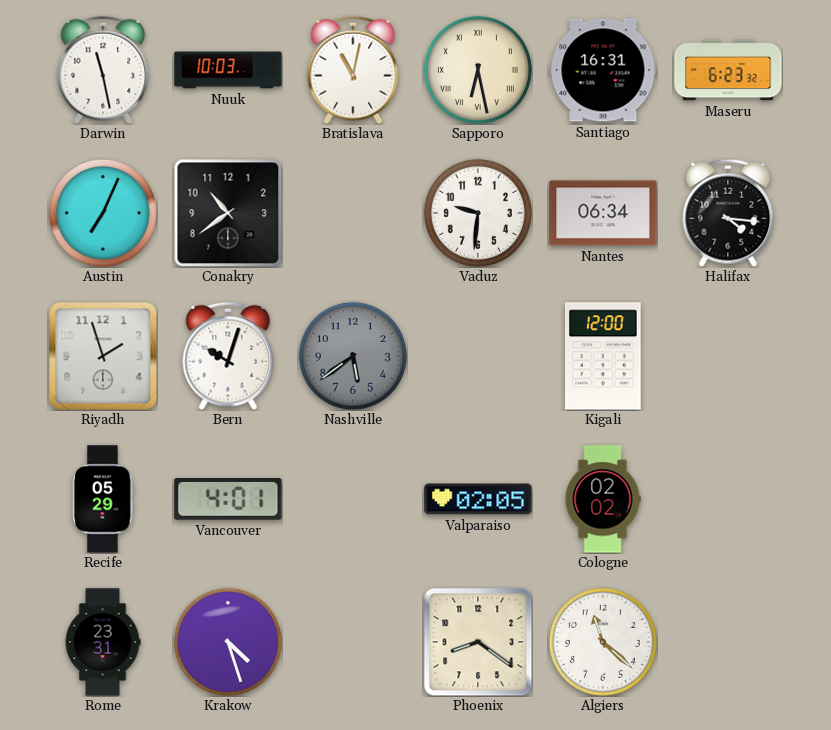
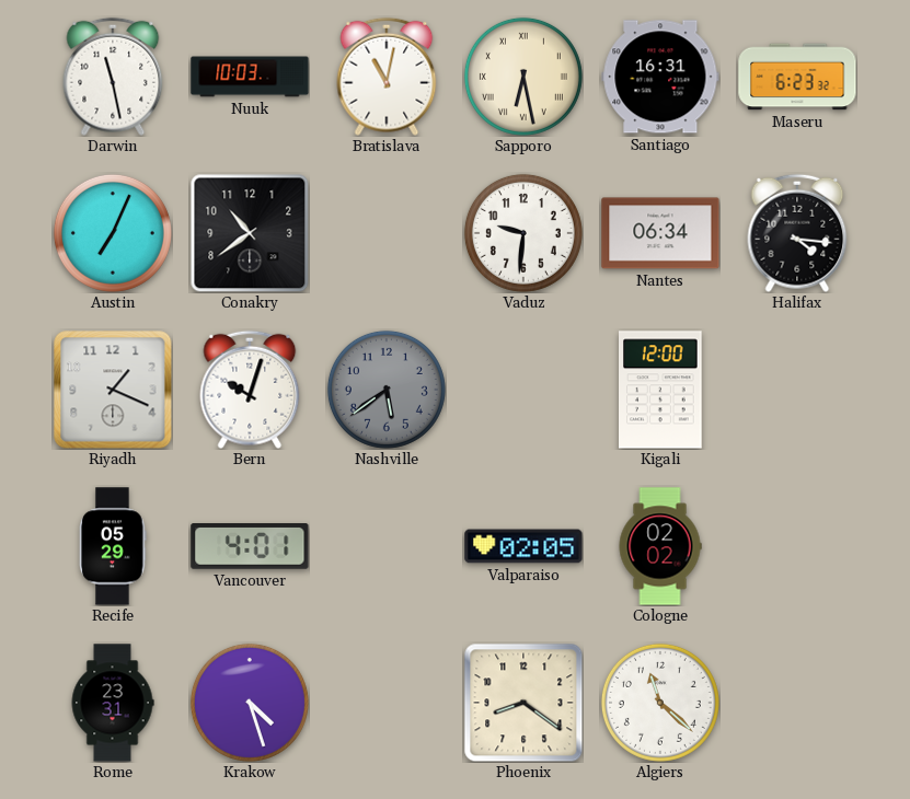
Riyadh: 1:57 -> 1:19 (113, 390)
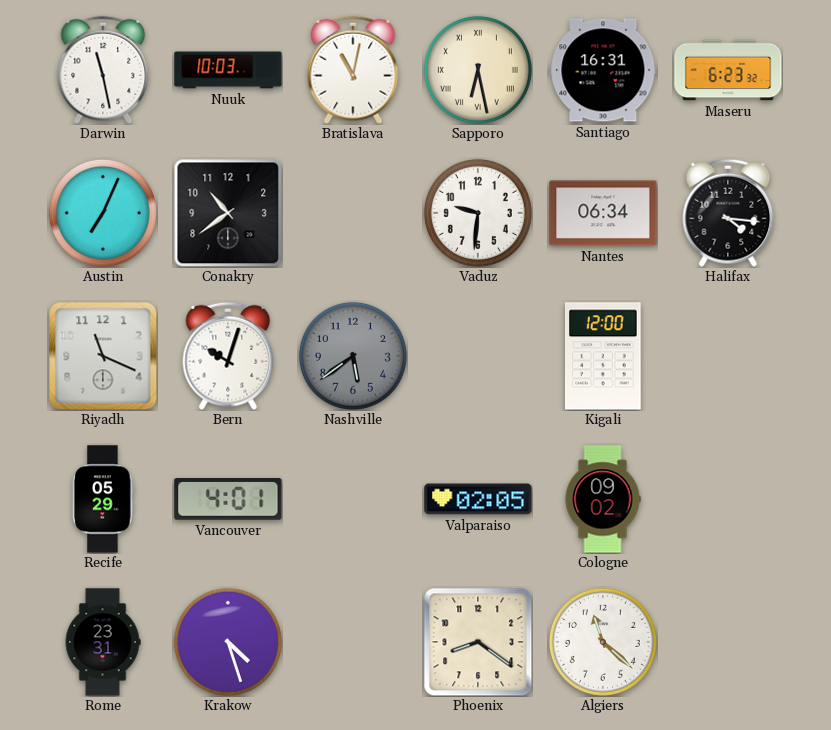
Riyadh: 1:19 -> 11:19 (103, 356)
Cologne: 02:02 -> 09:02 (603, 499)
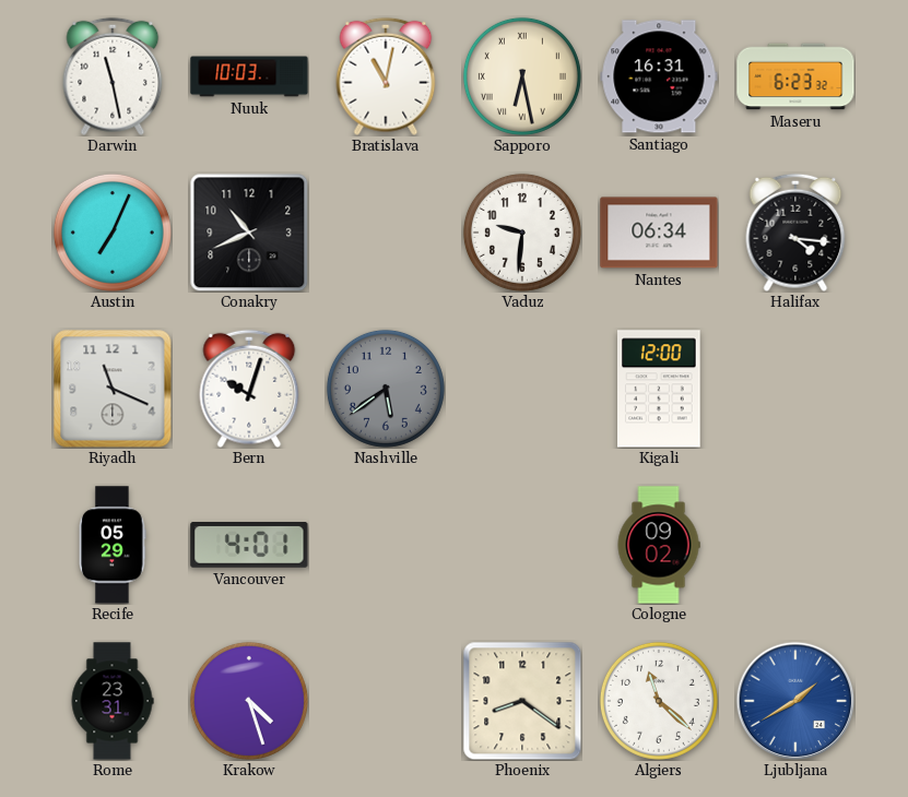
Conakry: 10:39 -> 10:41 (249, 233)
Valparaiso: 02:05 -> none (478, 499)
Ljubljana: none -> 1:40 (795, 701)
